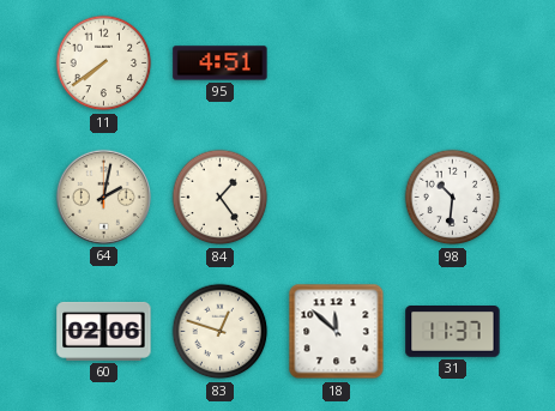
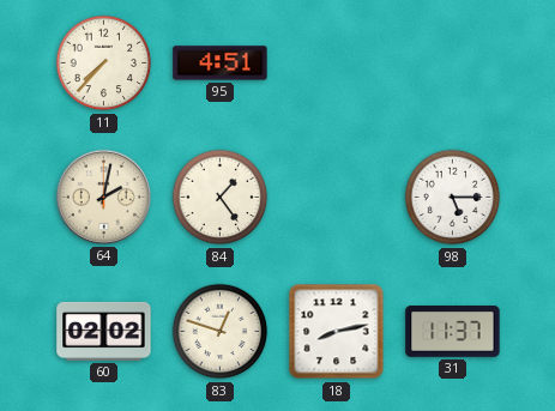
11: 7:39 -> 7:37 (104, 64)
98: 10:31 -> 5:15 (453, 198)
60: 02:06 -> 02:02 (104, 331)
18: 11:52 -> 8:13 (337, 332)
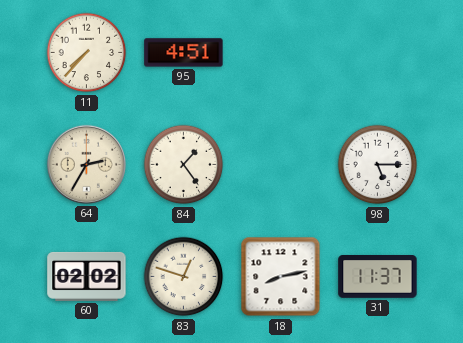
64: 2:02 -> 2:35 (86, 164)
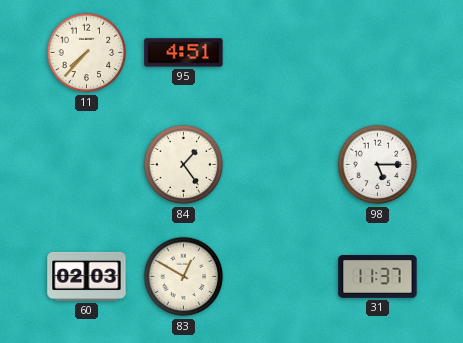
64: 2:35 -> none (86, 164)
60: 02:02 -> 02:03 (87, 276)
83: 12:48 -> 12:50 (184, 277)
18: 8:13 -> none (281, 277)
